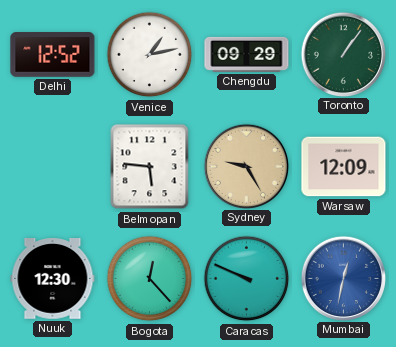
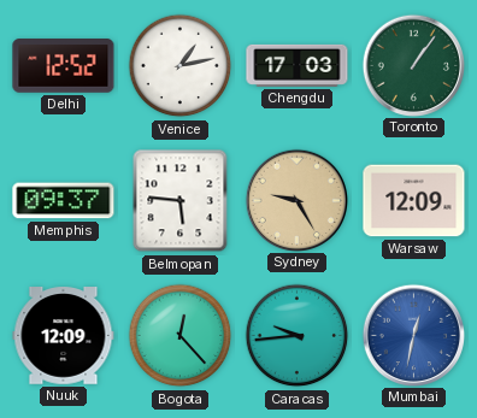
Chengdu: 09:29 -> 17:03 (298, 65)
Memphis: none -> 09:37 (64, 201)
Nuuk: 12:30 -> 12:09 (64, 336)
Caracas: 9:49 -> 9:44 (298, 336)
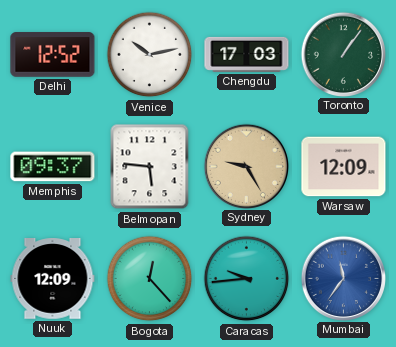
Venice: 1:13 -> 10:13 (150, 55)
Mumbai: 12:32 -> 11:36 (343, 278)
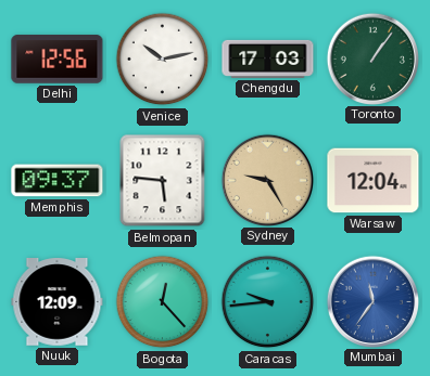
Delhi: 12:52 -> 12:56 (58, 60)
Warsaw: 12:09 -> 12:04 (374, 181)
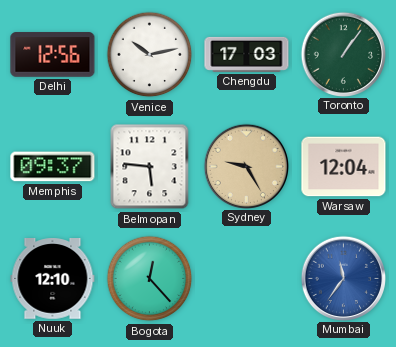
Nuuk: 12:09 -> 12:10 (53, 279)
Caracas: 9:44 -> none (268, 302)
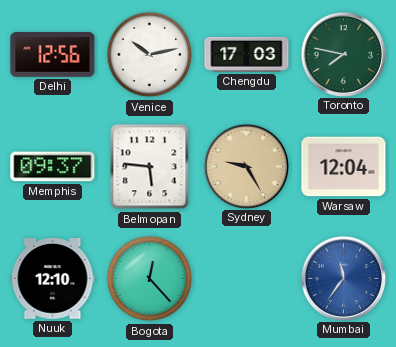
Toronto: 1:06 -> 7:47 (343, 54)
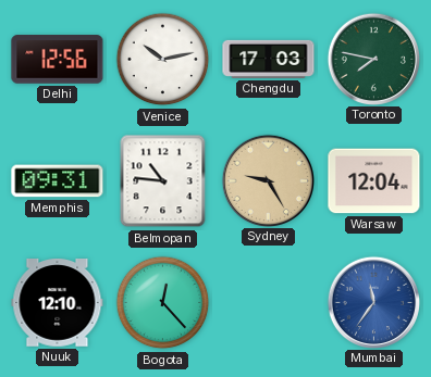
Memphis: 09:37 -> 09:31 (58, 181)
Belmopan: 5:46 -> 10:46 (163, 181)
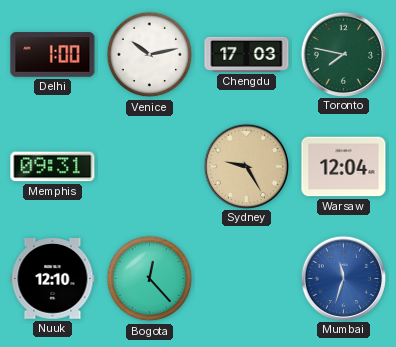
Delhi: 12:56 -> 1:00 (53, 55)
Belmopan: 10:46 -> none (163, 181)
Mumbai: 11:36 -> 11:33 (343, 278)
